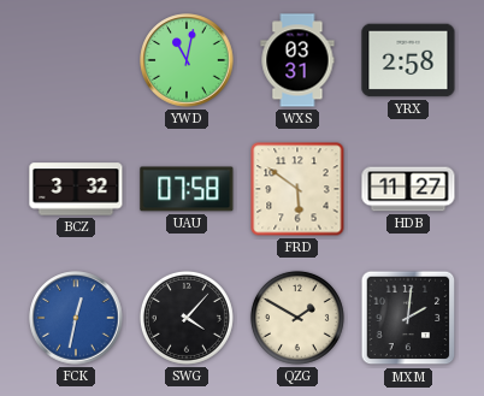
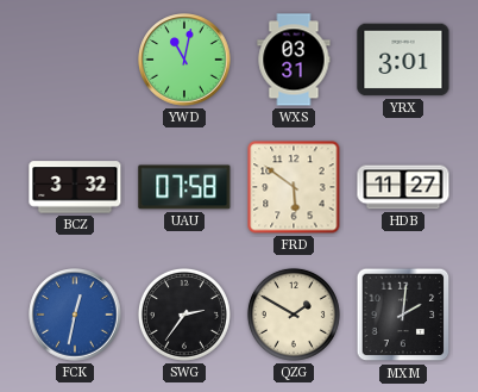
YRX: 2:58 -> 3:01 (403, 60)
SWG: 4:07 -> 2:36 (184, 315)
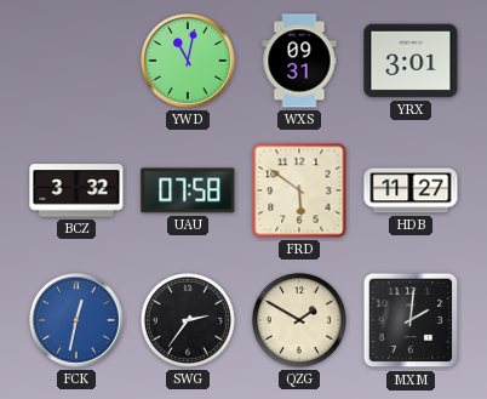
WXS: 03:31 -> 09:31 (299, 61)
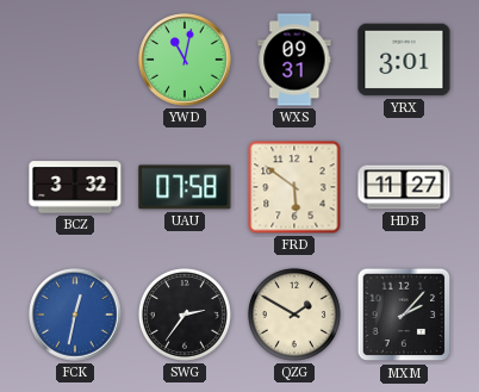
MXM: 2:01 -> 2:07 (404, 315)
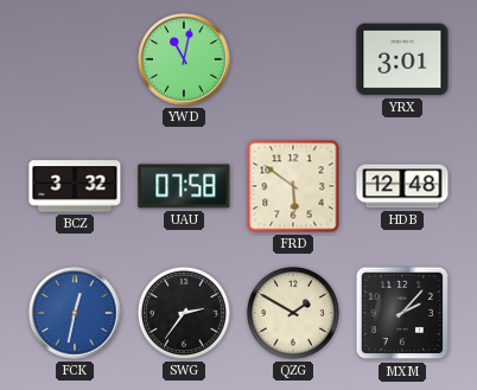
WXS: 09:31 -> none (294, 60)
HDB: 11:27 -> 12:48 (402, 186)
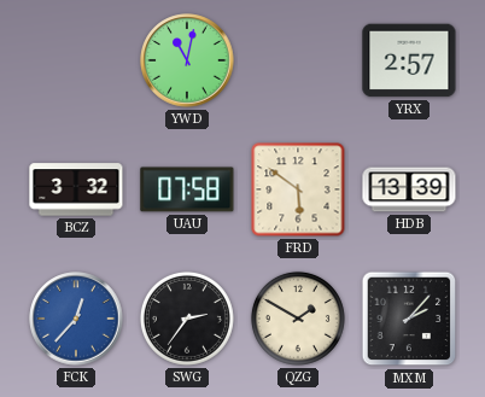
YRX: 3:01 -> 2:57 (409, 60)
HDB: 12:48 -> 13:39 (409, 189)
FCK: 12:32 -> 12:37 (76, 319)
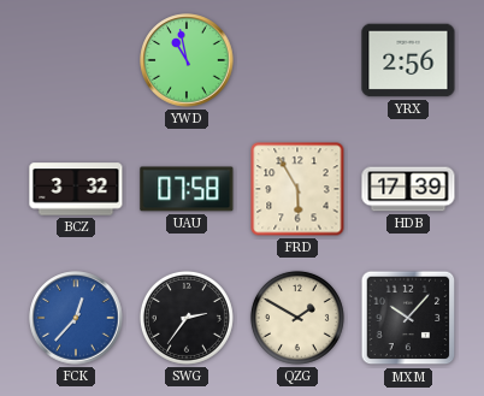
YWD: 11:02 -> 10:58 (187, 60)
YRX: 2:57 -> 2:56 (408, 60)
FRD: 5:51 -> 5:55 (297, 189)
HDB: 13:39 -> 17:39 (408, 189)
MXM: 2:07 -> 10:07 (408, 318)
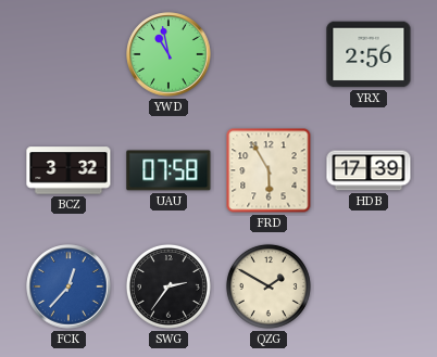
MXM: 10:07 -> none (408, 318)
